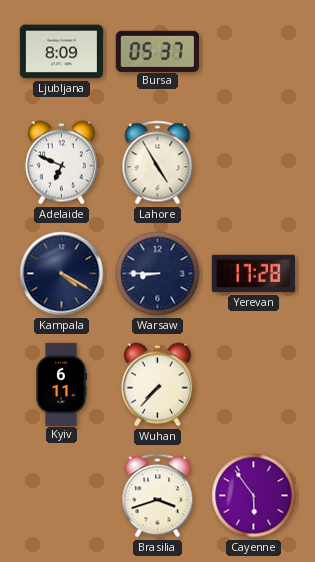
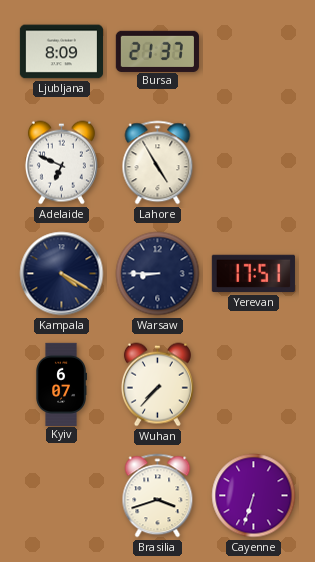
Bursa: 05:37 -> 21:37 (157, 51)
Yerevan: 17:28 -> 17:51 (253, 274)
Kyiv: 6:11 -> 6:07 (61, 384)
Cayenne: 5:54 -> 6:33 (254, 496)
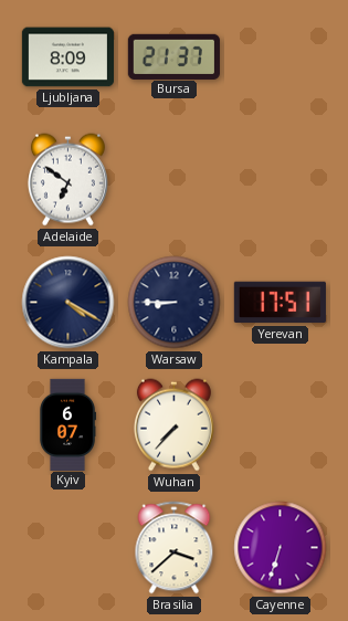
Adelaide: 6:49 -> 6:51 (67, 180)
Lahore: 4:55 -> none (158, 163)
Brasilia: 3:42 -> 3:38 (175, 548)
